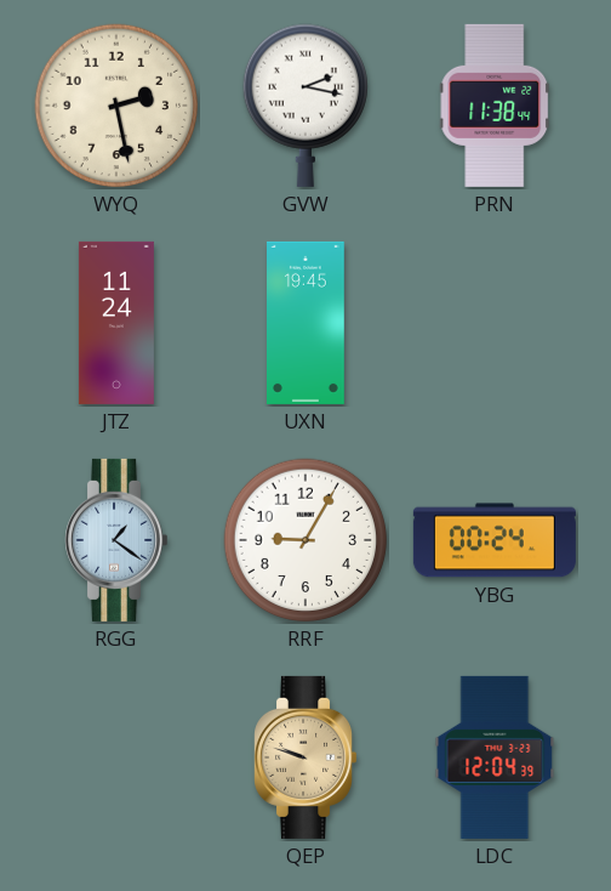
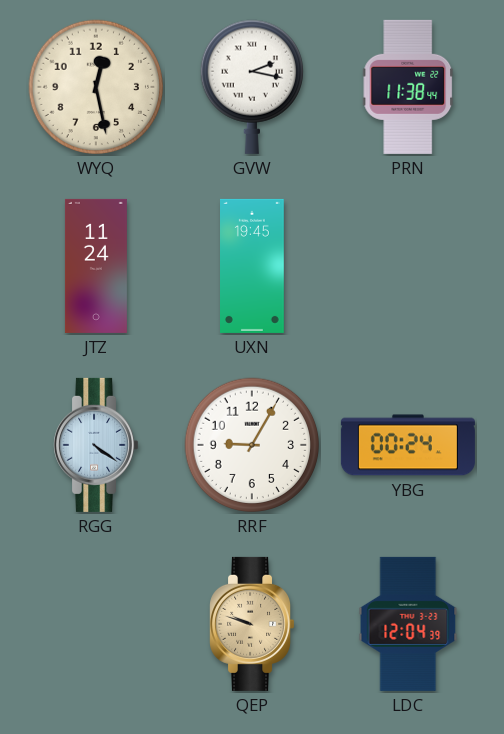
WYQ: 2:28 -> 12:28 (96, 87)
RGG: 1:21 -> 4:21 (96, 445)
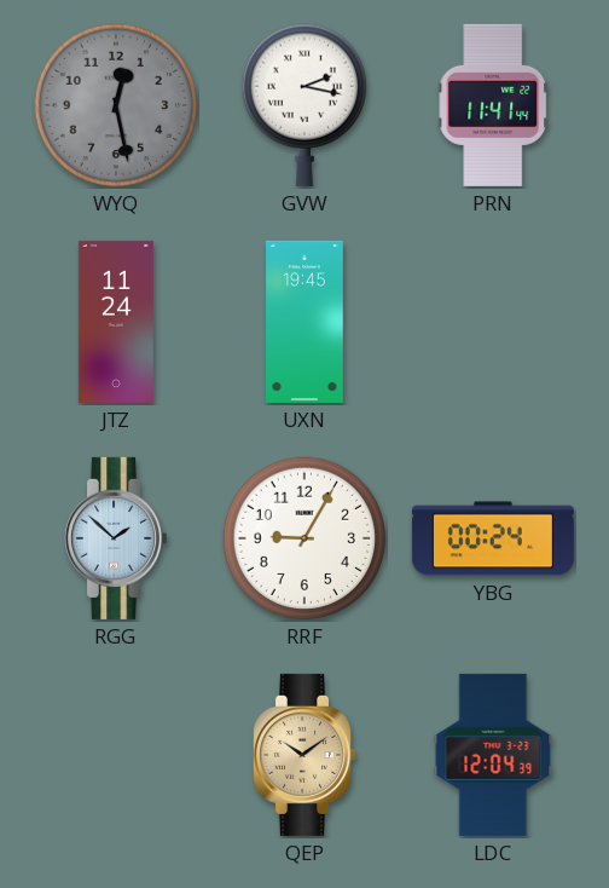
WYQ dial: cream -> grey (116, 105)
PRN: 11:38 -> 11:41 (493, 105)
RGG: 4:21 -> 1:52 (116, 538)
QEP: 9:48 -> 10:09 (304, 755)
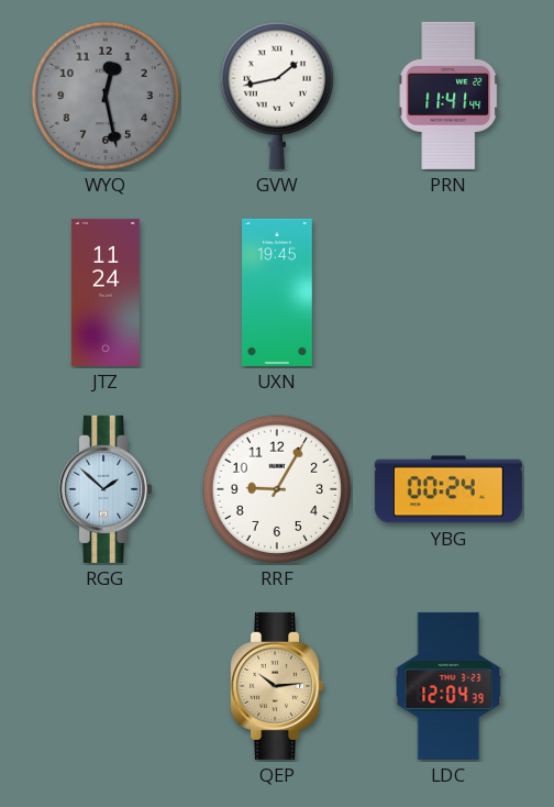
GVW: 2:17 -> 1:43 (276, 96)
QEP: 10:09 -> 10:14 (277, 686)
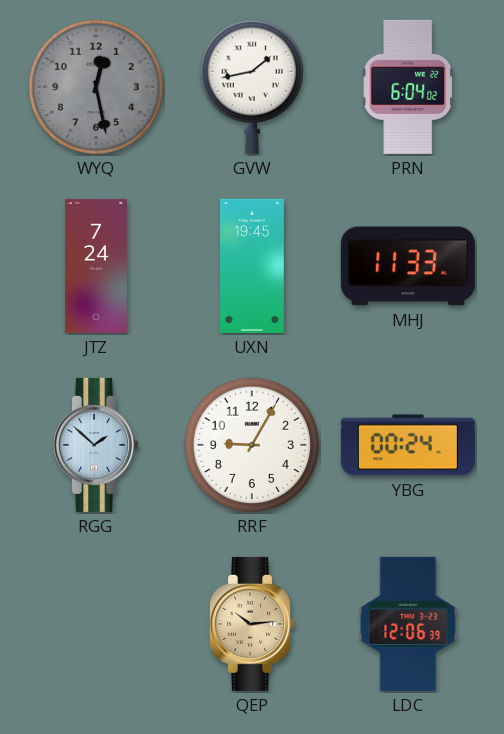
PRN: 11:41 -> 6:04 (408, 87)
JTZ: 11:24 -> 7:24 (96, 266)
MHJ: none -> 11:33 (408, 266)
LDC: 12:04 -> 12:06 (408, 624)
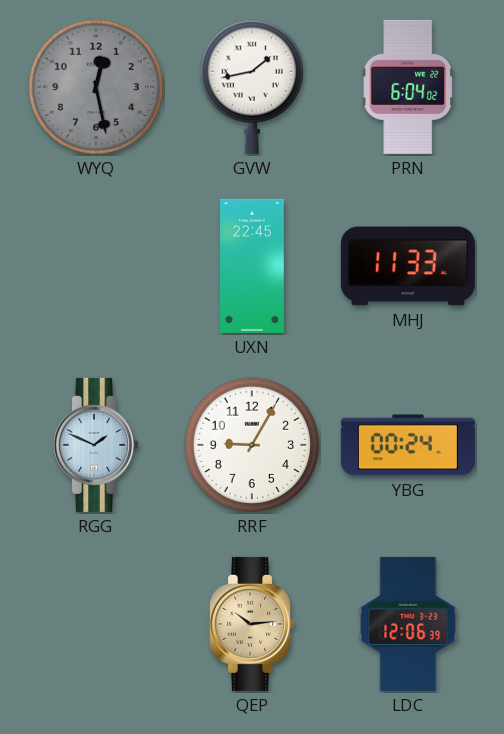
JTZ: 7:24 -> none (96, 266)
UXN: 19:45 -> 22:45 (253, 266)
RGG: 1:52 -> 1:49 (96, 445)
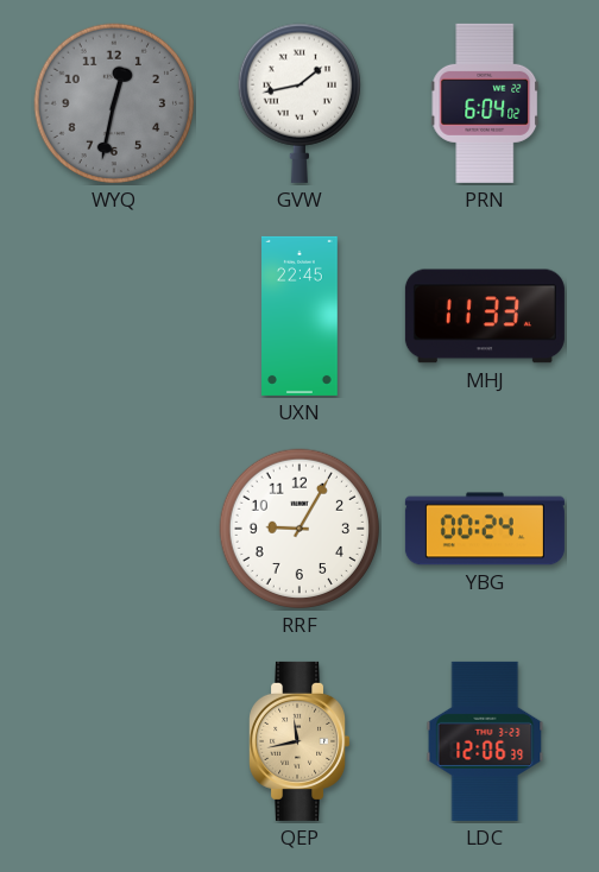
WYQ: 12:28 -> 12:32 (114, 103)
RGG: 1:49 -> none (96, 445)
QEP: 10:14 -> 11:43 (299, 741)
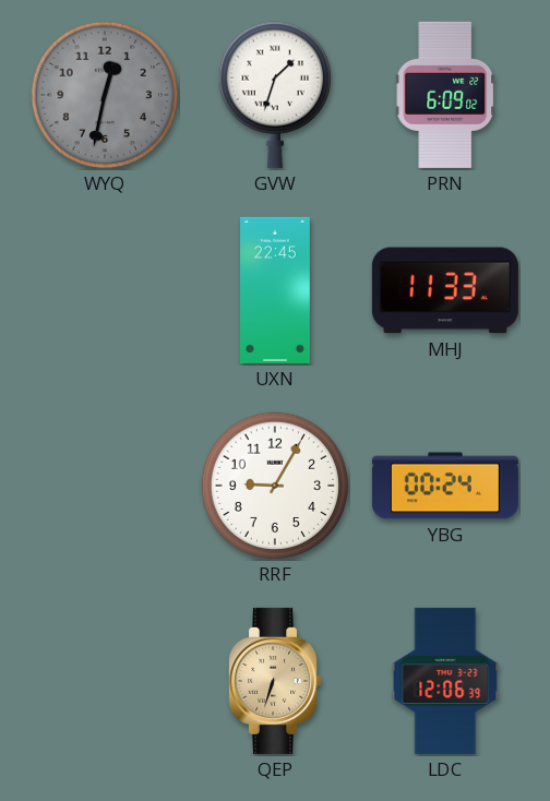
GVW: 1:43 -> 1:33 (274, 95)
PRN: 6:04 -> 6:09 (445, 95)
QEP: 11:43 -> 6:33 (275, 681)
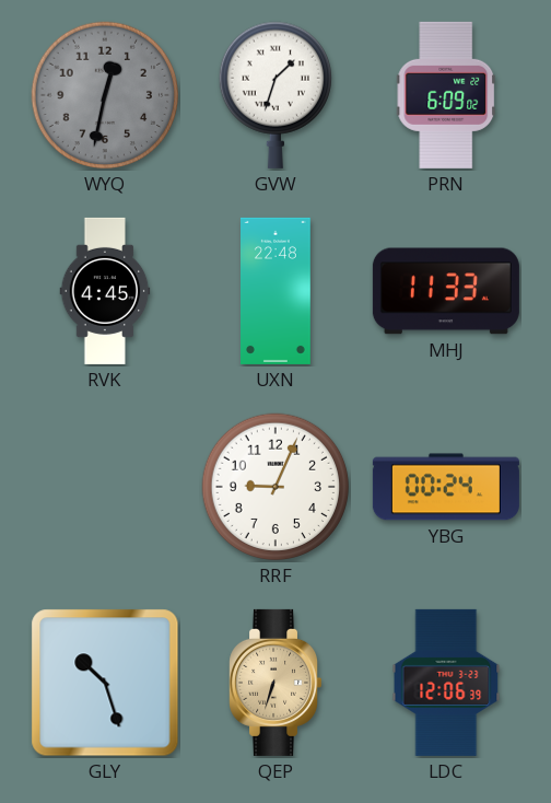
RVK: none -> 4:45 (105, 291)
UXN: 22:45 -> 22:48 (277, 291)
RRF: 9:05 -> 9:04 (275, 487)
GLY: none -> 10:27 (105, 683)
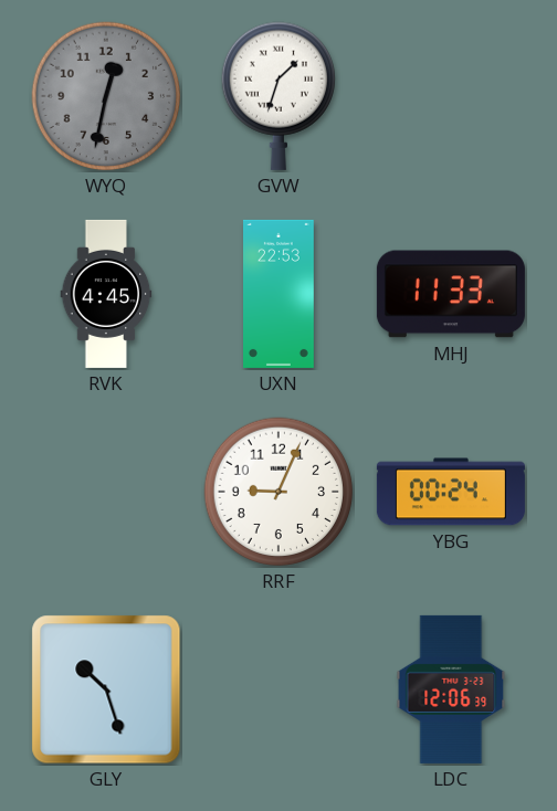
PRN: 6:09 -> none (446, 95)
UXN: 22:48 -> 22:53 (280, 294)
QEP: 6:33 -> none (275, 683)
